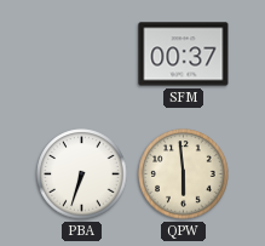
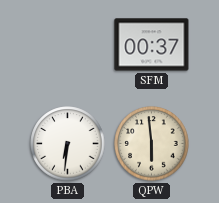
PBA: 6:33 -> 6:31 (68, 144)
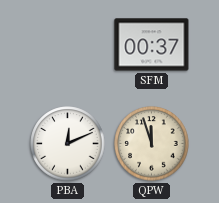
PBA: 6:31 -> 12:11 (68, 144)
QPW: 5:59 -> 11:57 (152, 144)
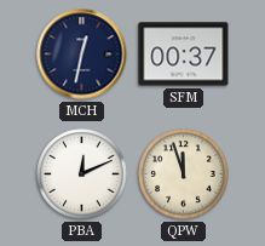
MCH: none -> 12:32 (82, 55)
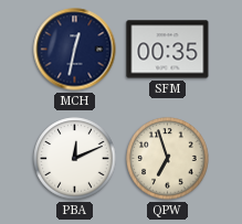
SFM: 00:37 -> 00:35 (168, 50)
QPW: 11:57 -> 6:57 (168, 159)
